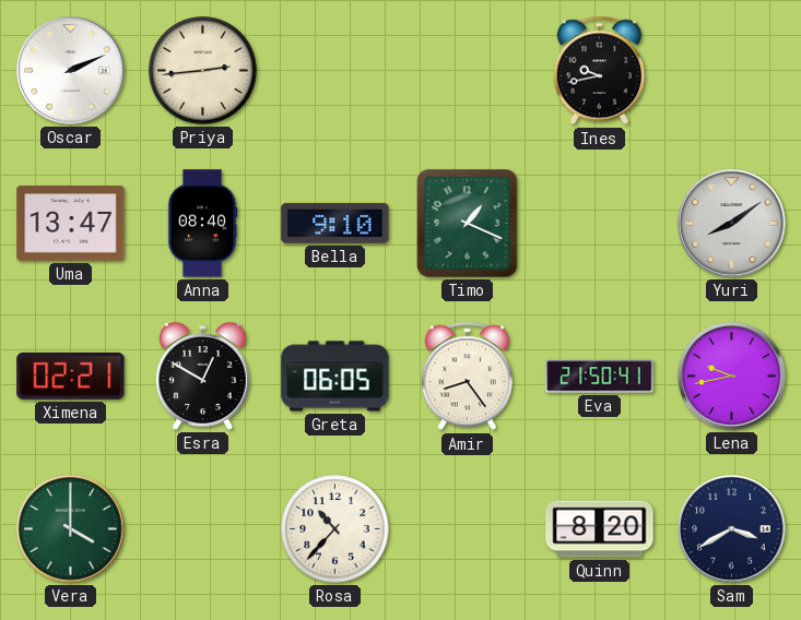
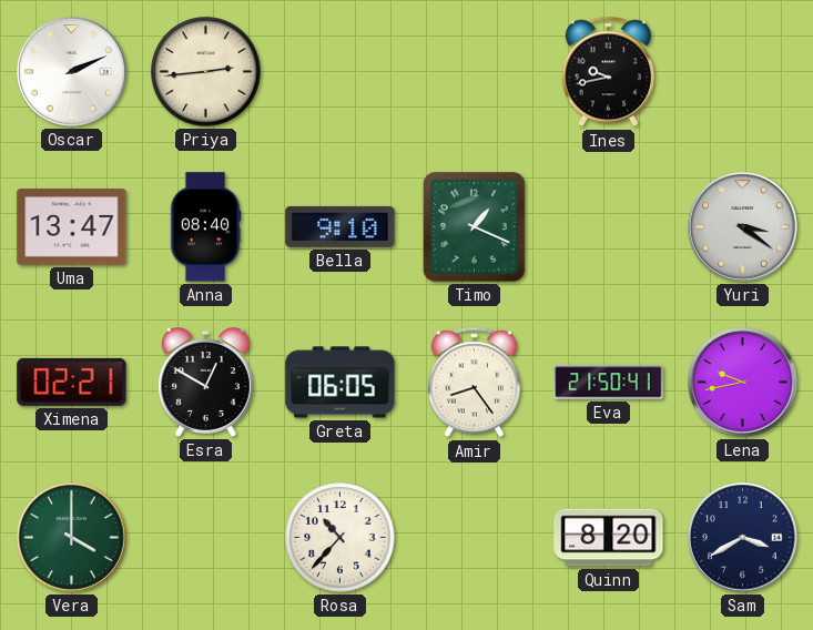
Yuri: 8:09 -> 3:21 (743, 227)
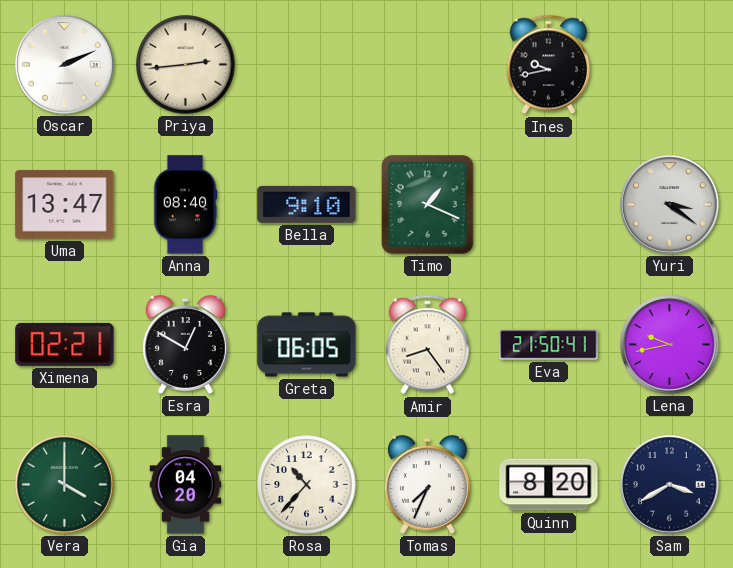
Gia: none -> 04:20 (186, 485)
Tomas: none -> 7:34 (427, 485)
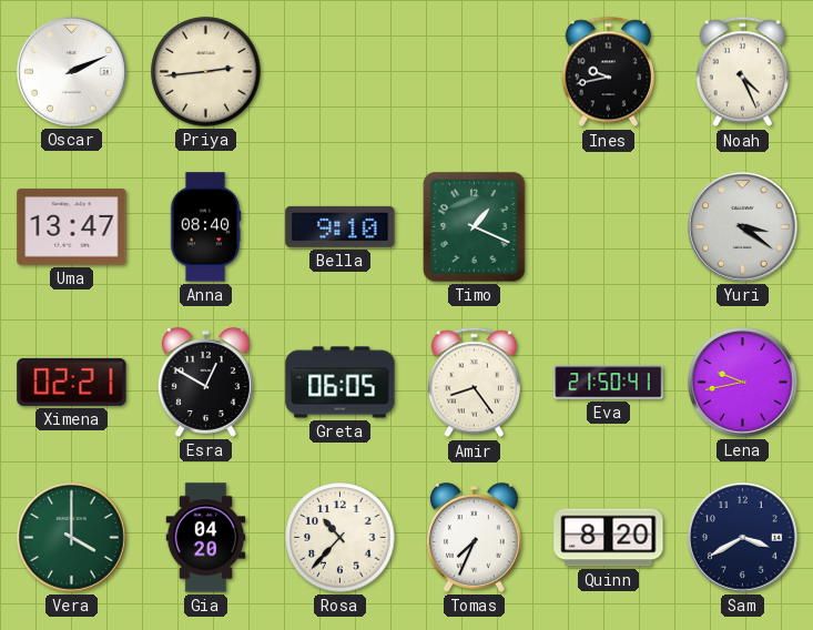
Noah: none -> 4:26 (742, 72)
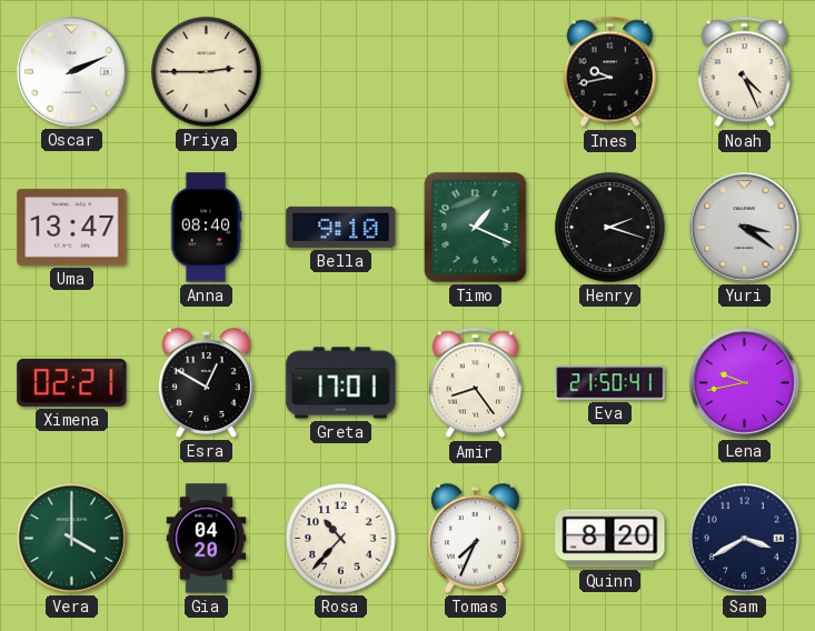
Priya: 2:44 -> 2:45 (207, 72)
Henry: none -> 2:18 (610, 228)
Greta: 06:05 -> 17:01 (341, 383)
